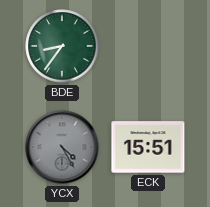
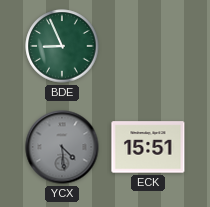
BDE: 8:36 -> 8:56 (62, 46)
YCX: 4:25 -> 4:29 (62, 147)
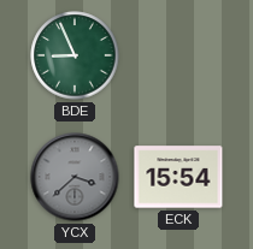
YCX: 4:29 -> 3:38 (75, 177)
ECK: 15:51 -> 15:54 (178, 177)
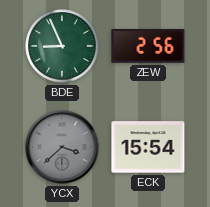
ZEW: none -> 2:56 (148, 46)
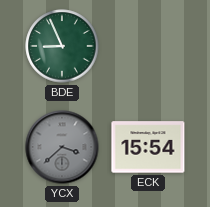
ZEW: 2:56 -> none (148, 46)
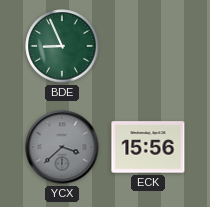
ECK: 15:54 -> 15:56 (148, 147)
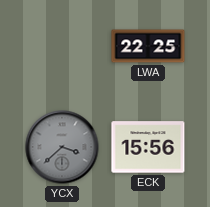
BDE: 8:56 -> none (62, 46)
LWA: none -> 22:25 (148, 46)
